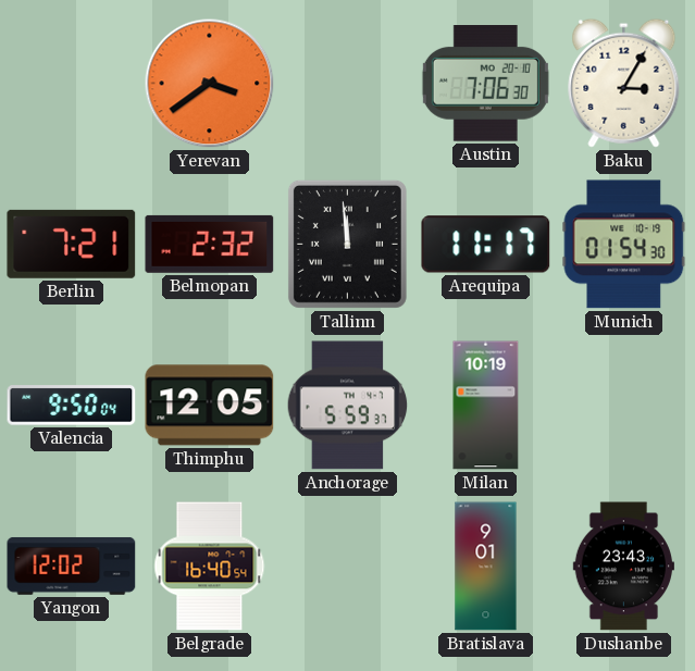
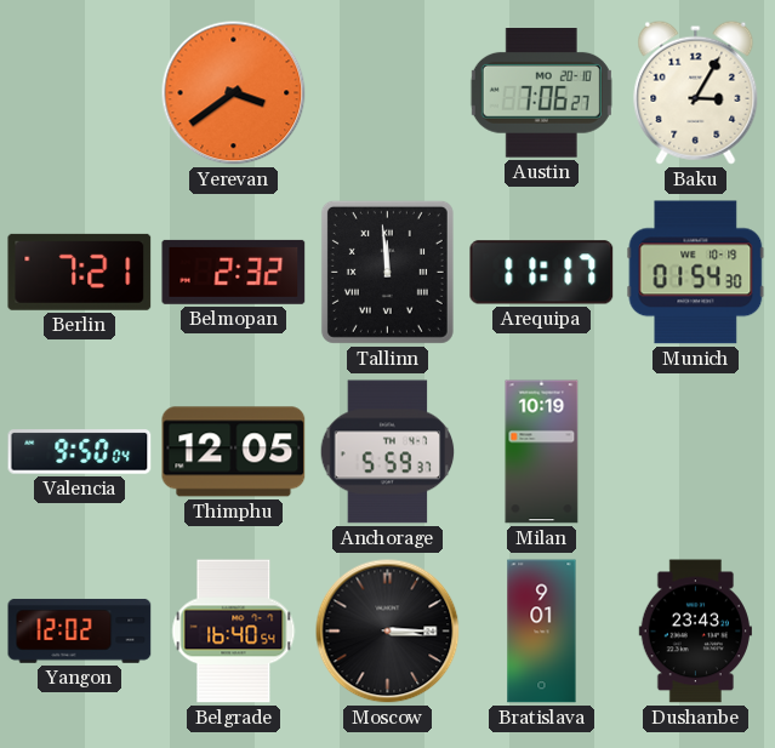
Austin: 7:06:30 -> 7:06:27 (541, 93)
Moscow: none -> 3:15 (388, 632)
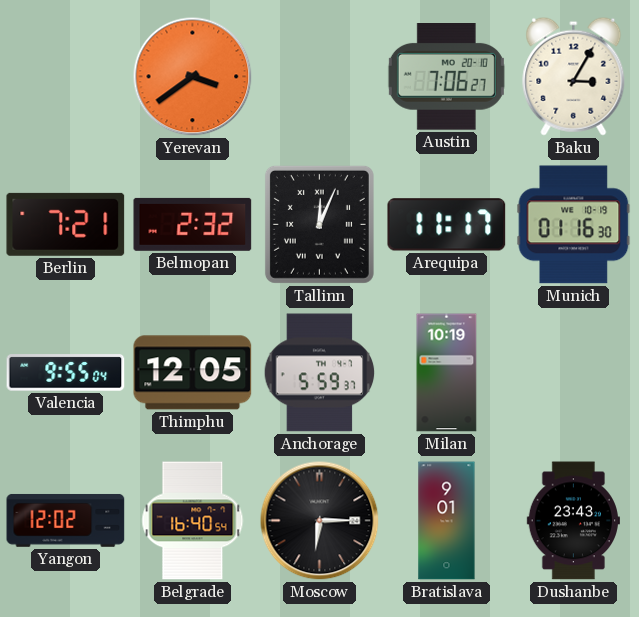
Tallinn: 11:59 -> 12:04 (319, 224)
Munich: 01:54 -> 01:16 (574, 225)
Valencia: 9:50 -> 9:55 (66, 373)
Moscow: 3:15 -> 6:15 (320, 521)
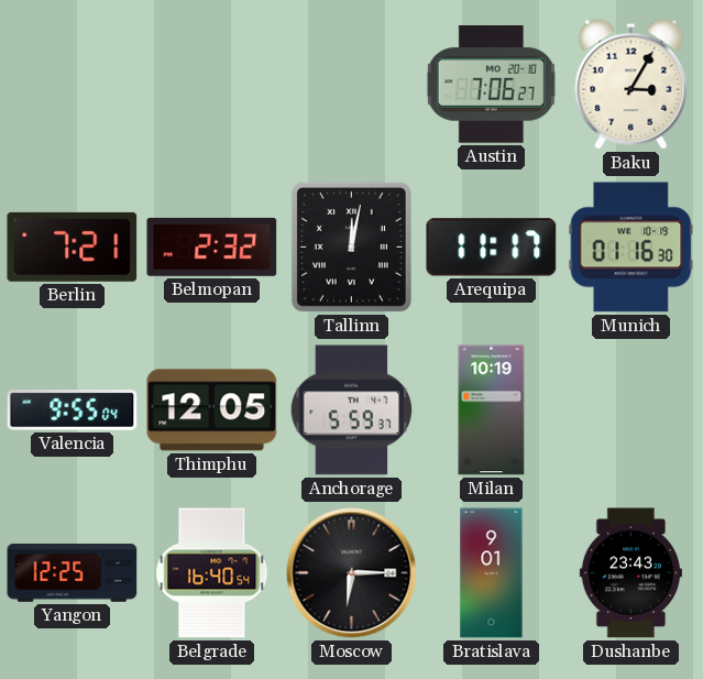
Yerevan: 3:39 -> none (193, 77)
Tallinn: 12:04 -> 12:02 (351, 247)
Yangon: 12:02 -> 12:25 (73, 573)
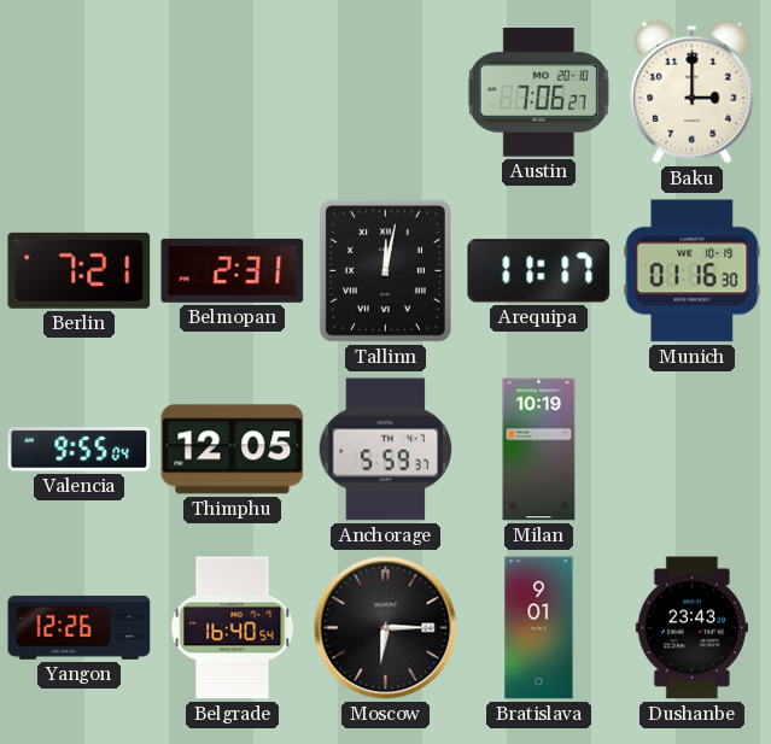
Baku: 3:05 -> 3:00 (693, 92)
Belmopan: 2:32 -> 2:31 (233, 270)
Yangon: 12:25 -> 12:26 (80, 628)
